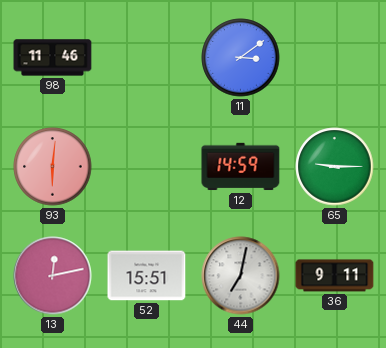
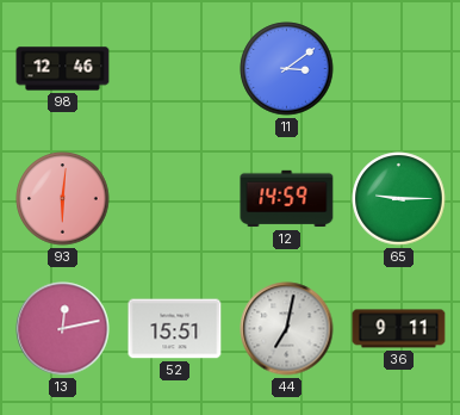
98: 11:46 -> 12:46 (63, 69)
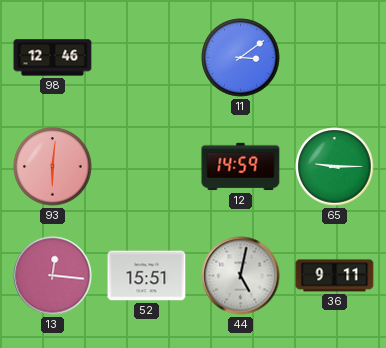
13: 12:13 -> 12:16 (53, 276)
44: 7:02 -> 5:02 (241, 276)
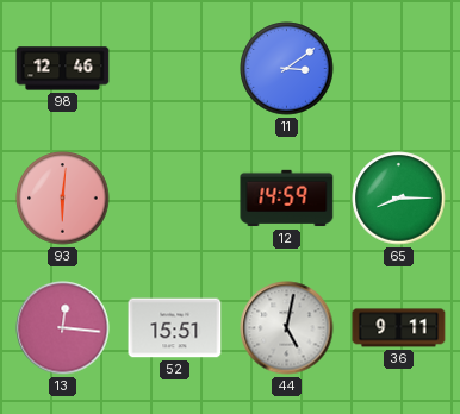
65: 9:15 -> 8:15 (399, 199)
